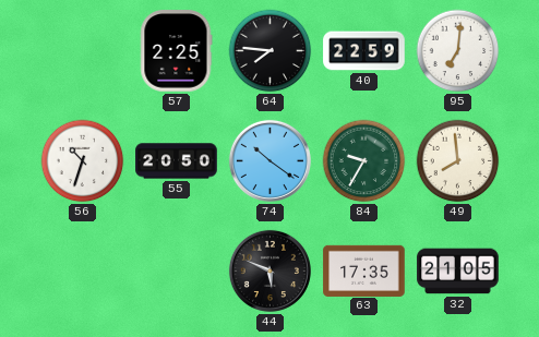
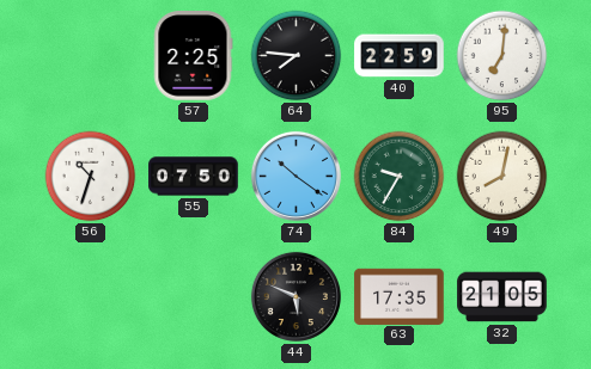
55: 20:50 -> 07:50 (194, 177)
49: 7:59 -> 8:02 (502, 177)
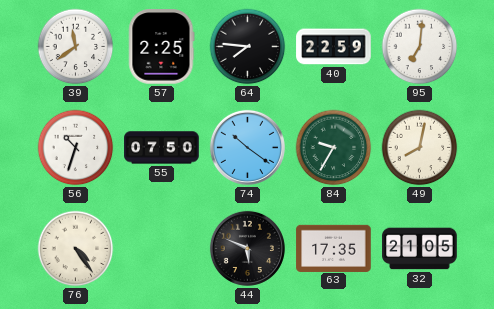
39: none -> 11:39 (76, 47)
76: none -> 4:24 (76, 249)
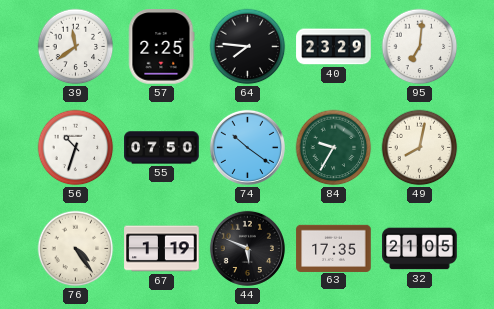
40: 22:59 -> 23:29 (334, 47)
67: none -> 1:19 (162, 249)
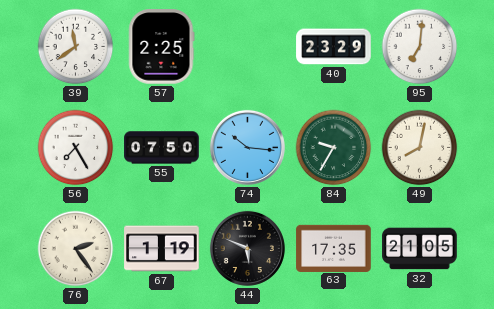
64: 7:46 -> none (248, 47)
56: 10:33 -> 7:25 (76, 148)
74: 10:21 -> 10:16 (247, 147)
76: 4:24 -> 2:24 (76, 249)
